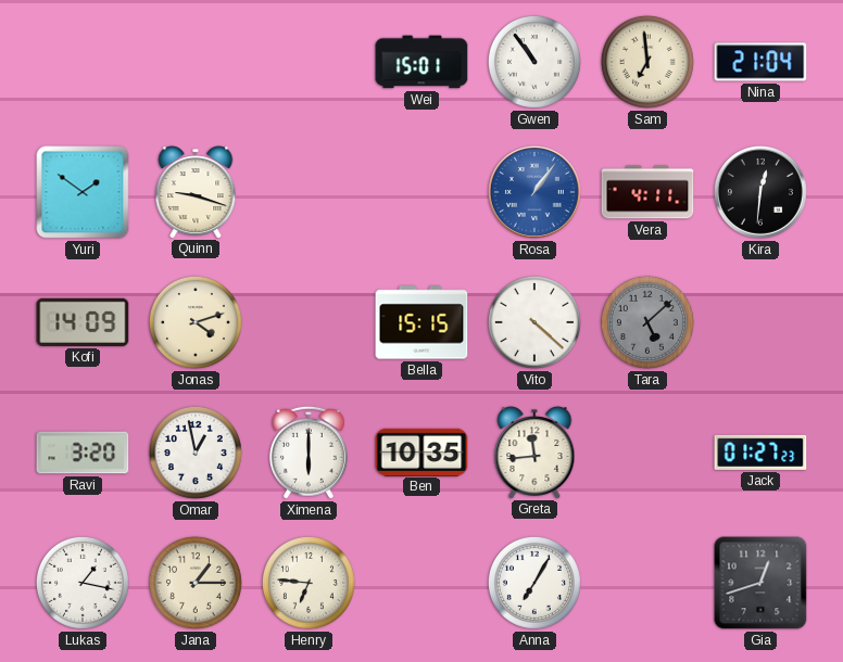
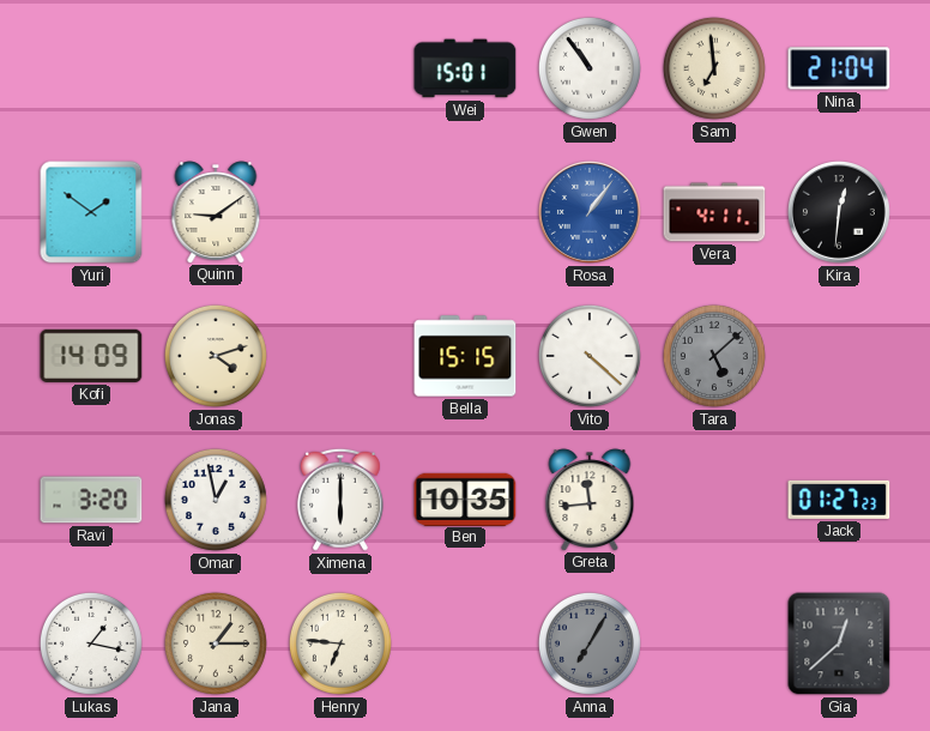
Quinn: 9:18 -> 9:09 (216, 212)
Anna dial: white -> grey (590, 644)
Gia: 12:42 -> 12:38 (839, 644)
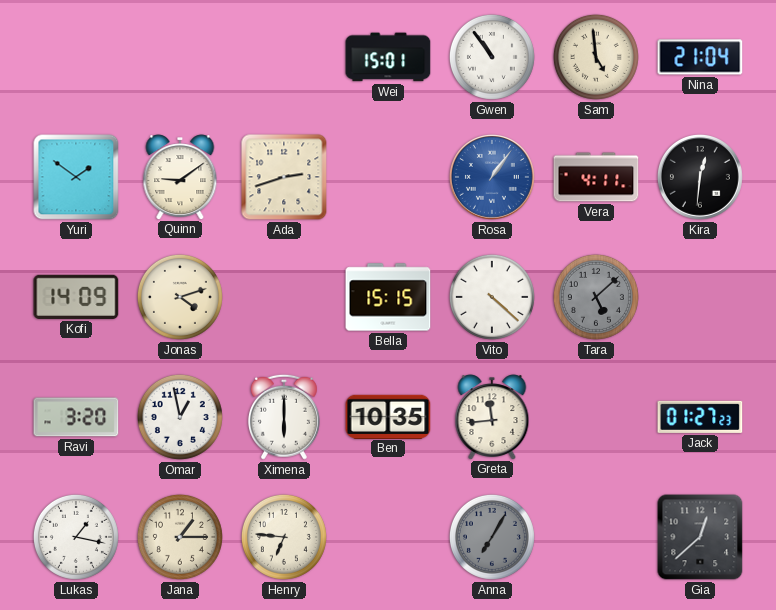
Sam: 6:59 -> 4:59 (596, 57)
Ada: none -> 2:42 (284, 177)
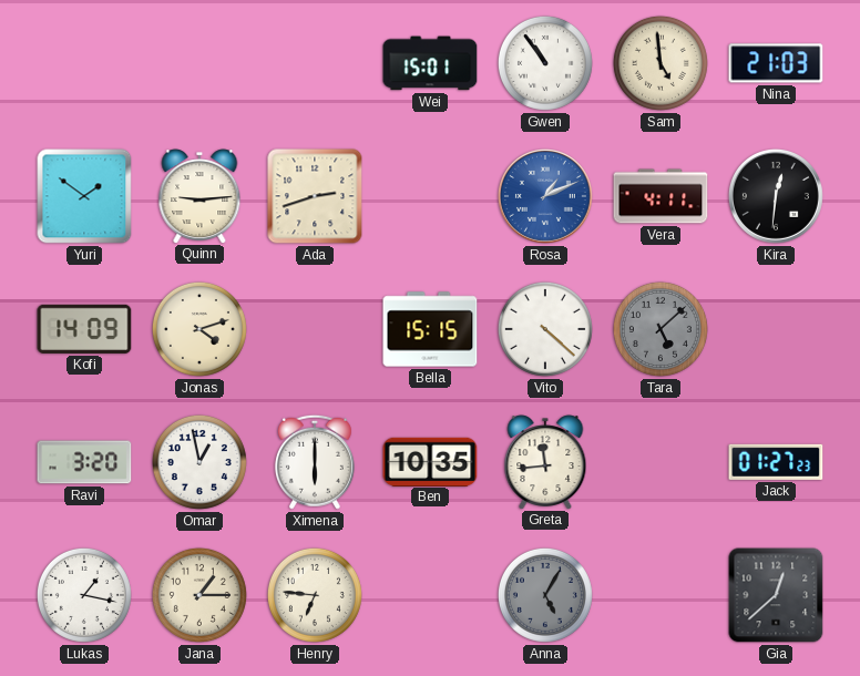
Nina: 21:04 -> 21:03 (776, 63)
Quinn: 9:09 -> 9:14 (199, 196)
Rosa: 1:06 -> 1:11 (545, 196)
Anna: 7:05 -> 5:05 (545, 595)
